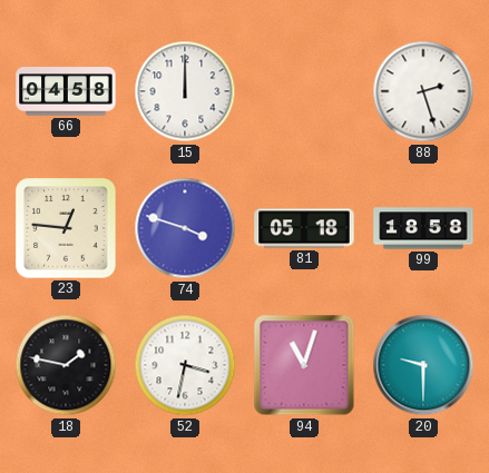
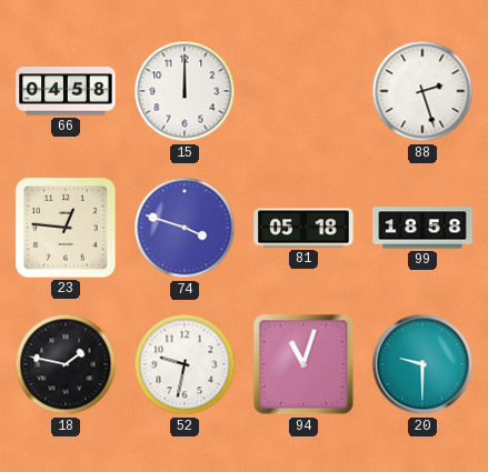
52: 3:32 -> 9:32 (185, 364)
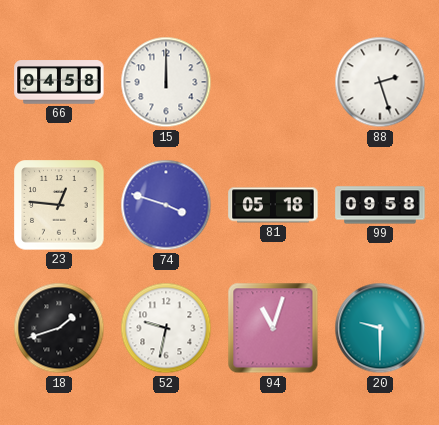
99: 18:58 -> 09:58 (380, 205)
18: 1:47 -> 1:42 (59, 328)
